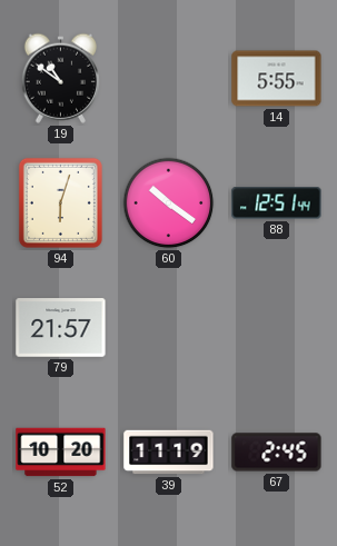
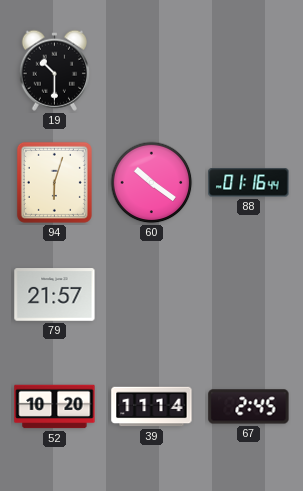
19: 10:51 -> 10:30 (54, 70)
14: 5:55 -> none (277, 79)
88: 12:51 -> 01:16 (249, 183)
39: 11:19 -> 11:14 (152, 407)
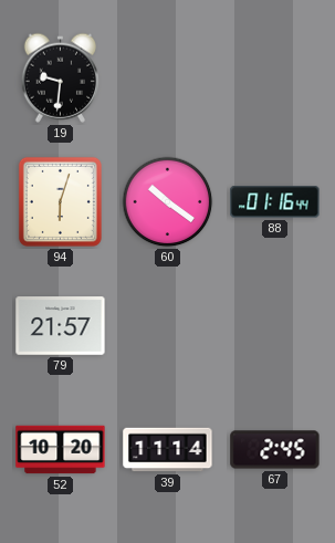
19: 10:30 -> 9:31 (60, 77)
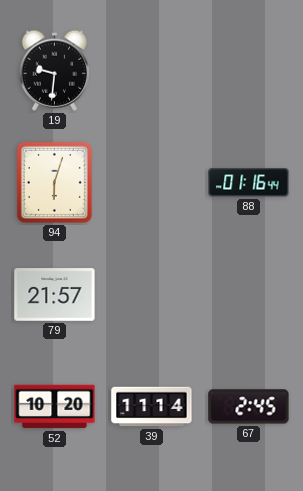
60: 10:21 -> none (168, 202)
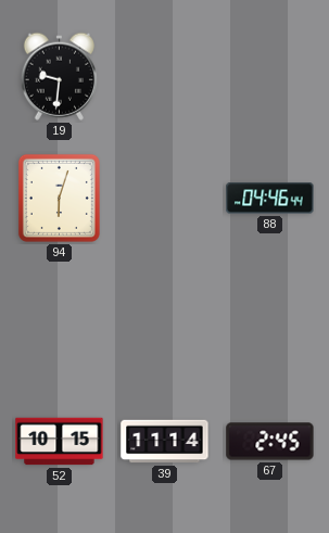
88: 01:16 -> 04:46 (270, 199)
79: 21:57 -> none (55, 295)
52: 10:20 -> 10:15 (60, 442)
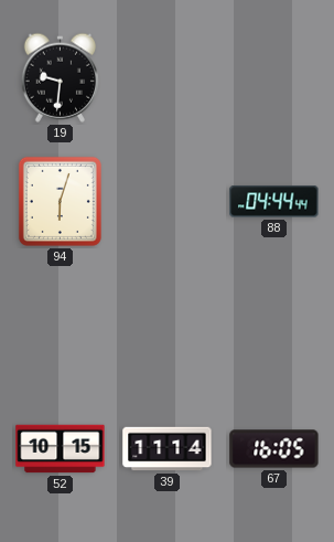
88: 04:46 -> 04:44 (274, 202)
67: 2:45 -> 16:05 (274, 449)
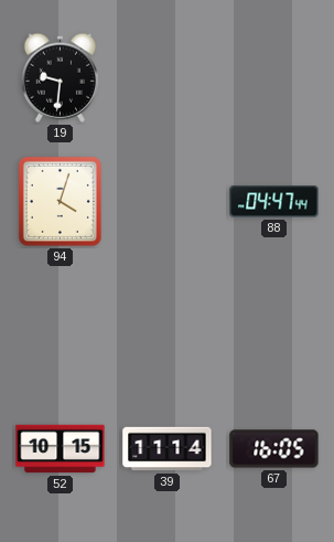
94: 6:03 -> 4:03 (60, 201)
88: 04:44 -> 04:47 (274, 202)
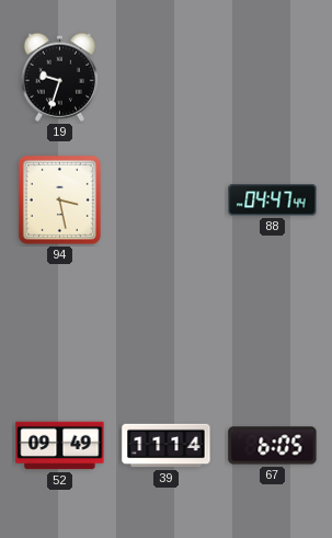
19: 9:31 -> 9:33 (59, 77)
94: 4:03 -> 3:28 (59, 199)
52: 10:15 -> 09:49 (60, 446)
67: 16:05 -> 6:05 (273, 446)
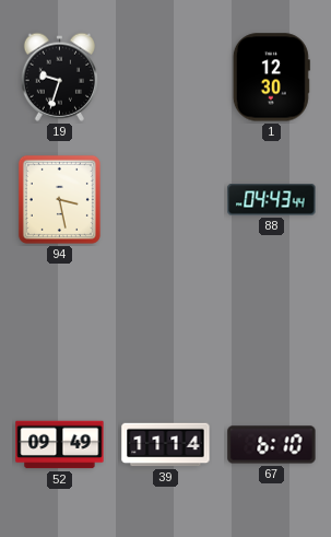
1: none -> 12:30 (271, 78)
88: 04:47 -> 04:43 (272, 200)
67: 6:05 -> 6:10 (272, 445)
